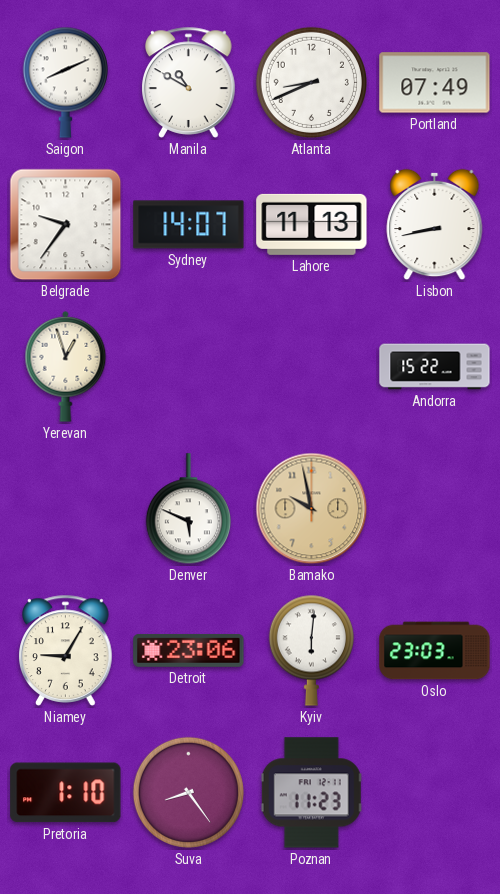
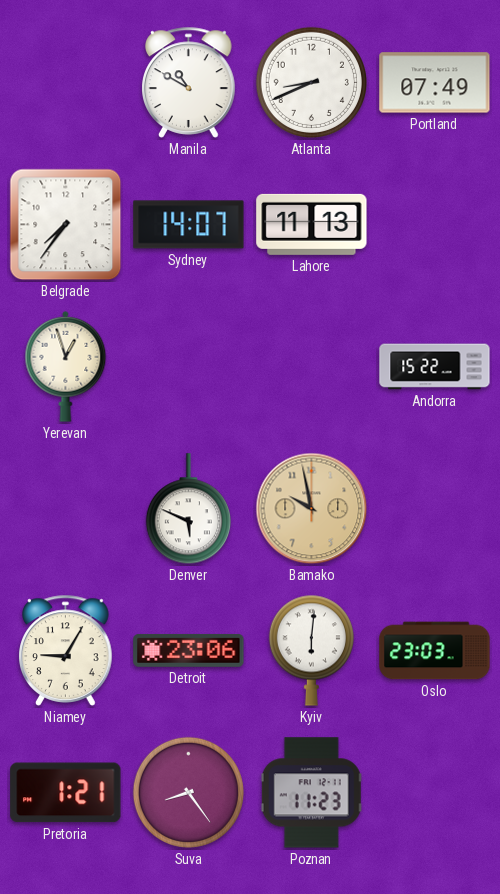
Saigon: 8:11 -> none (65, 82)
Belgrade: 9:36 -> 7:36 (66, 225)
Lisbon: 8:43 -> none (435, 225)
Pretoria: 1:10 -> 1:21 (66, 793)
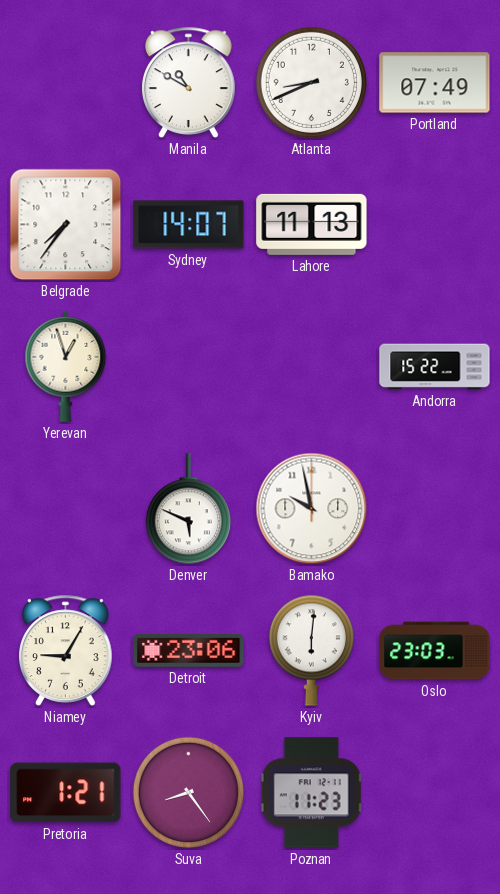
Bamako dial: champagne -> white (312, 509)
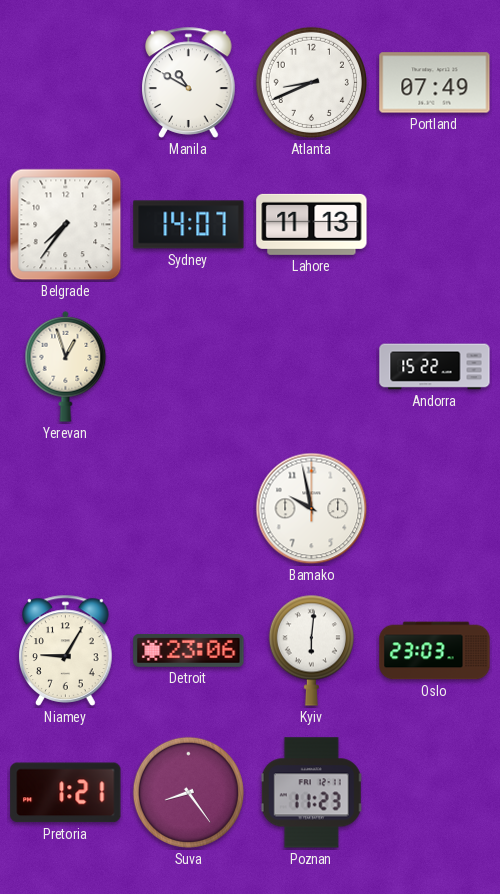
Denver: 5:49 -> none (188, 509)
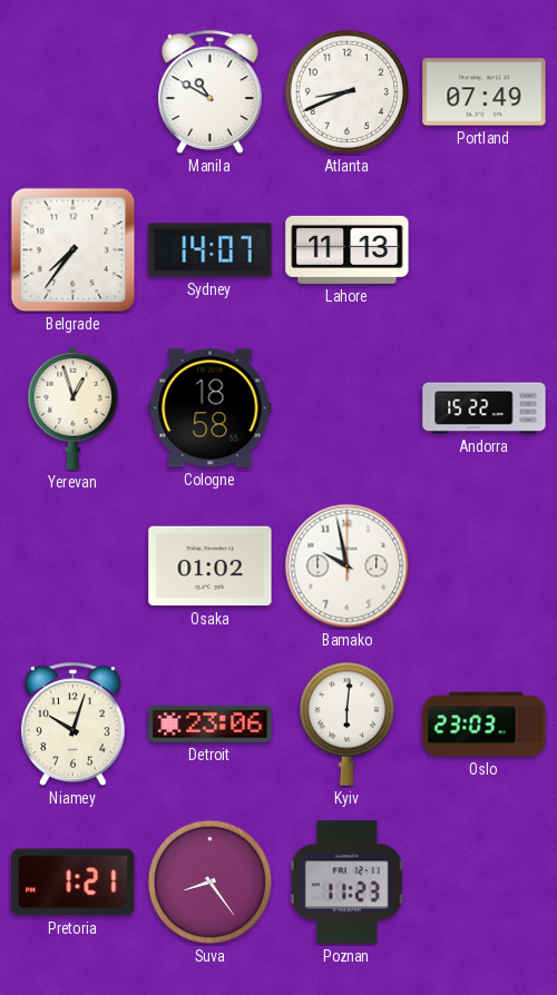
Cologne: none -> 18:58 (211, 408)
Osaka: none -> 01:02 (211, 567)
Niamey: 9:05 -> 10:03 (74, 723)
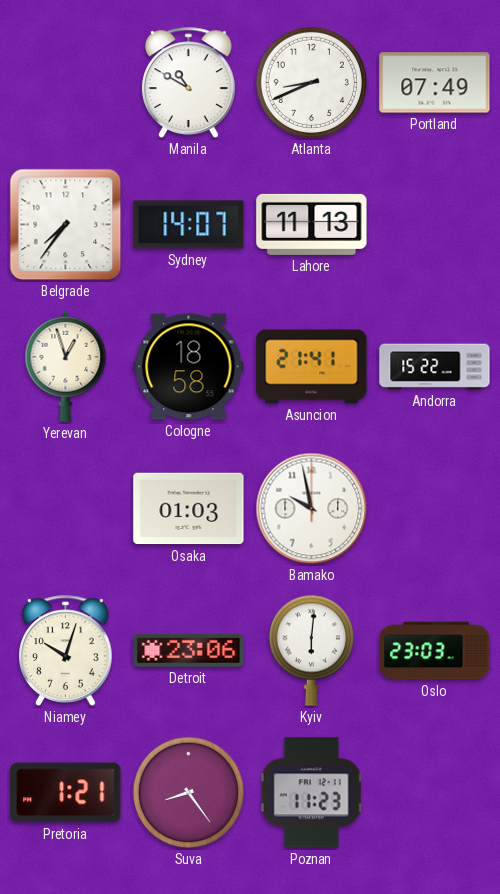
Asuncion: none -> 21:41 (312, 367)
Osaka: 01:02 -> 01:03 (189, 509)
